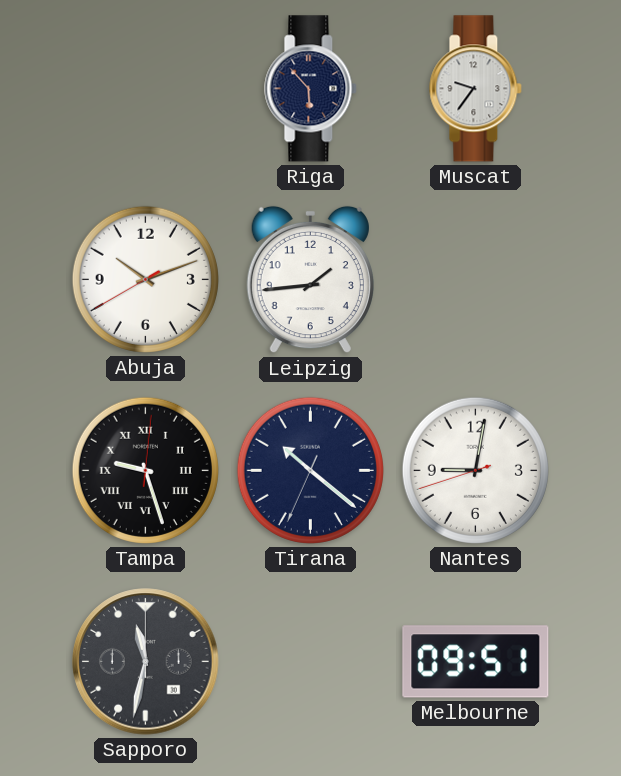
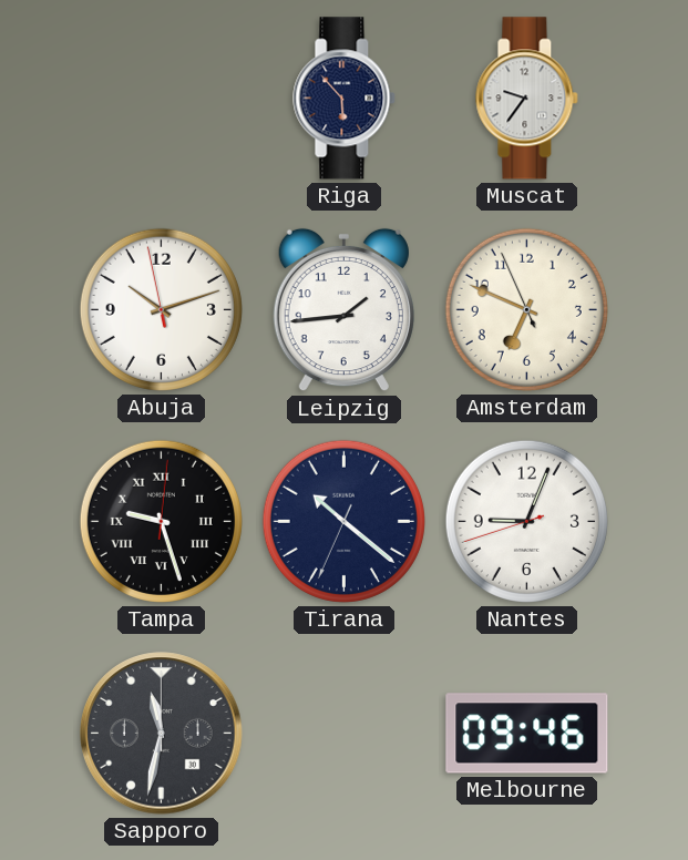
Abuja: 10:11:40 -> 10:11:58 (161, 309)
Amsterdam: none -> 6:48 (526, 309)
Nantes: 9:01 -> 9:03 (526, 521)
Melbourne: 09:51 -> 09:46 (527, 734)
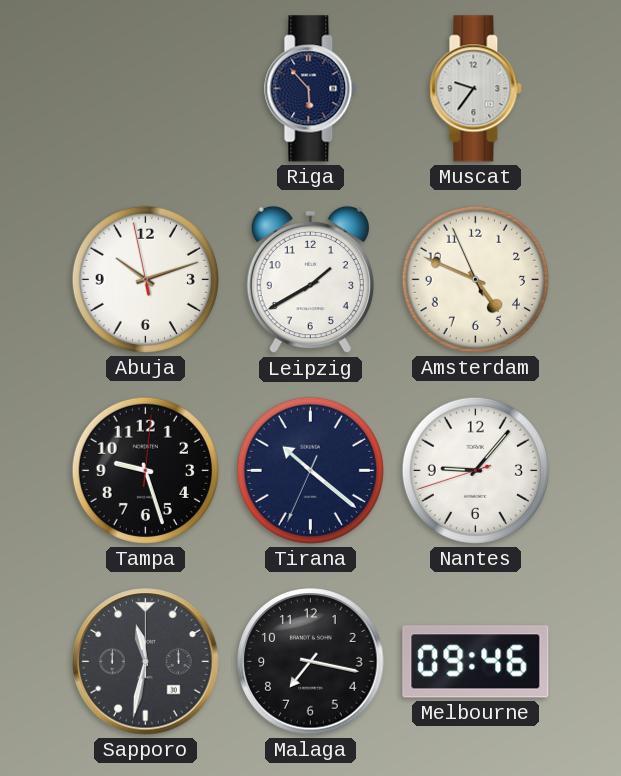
Leipzig: 1:44 -> 1:40 (310, 280)
Amsterdam: 6:48 -> 4:48 (475, 279)
Tampa numerals: Roman -> Arabic (145, 470)
Nantes: 9:03 -> 9:06 (475, 470)
Malaga: none -> 7:17 (311, 662)
